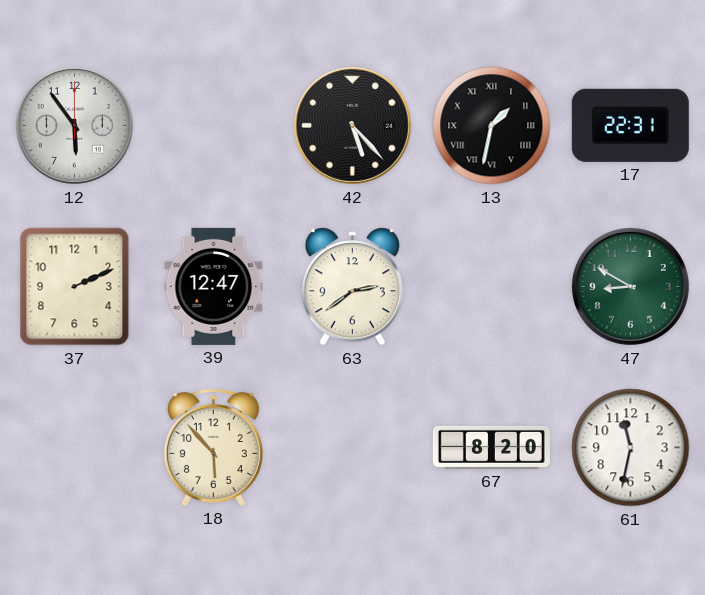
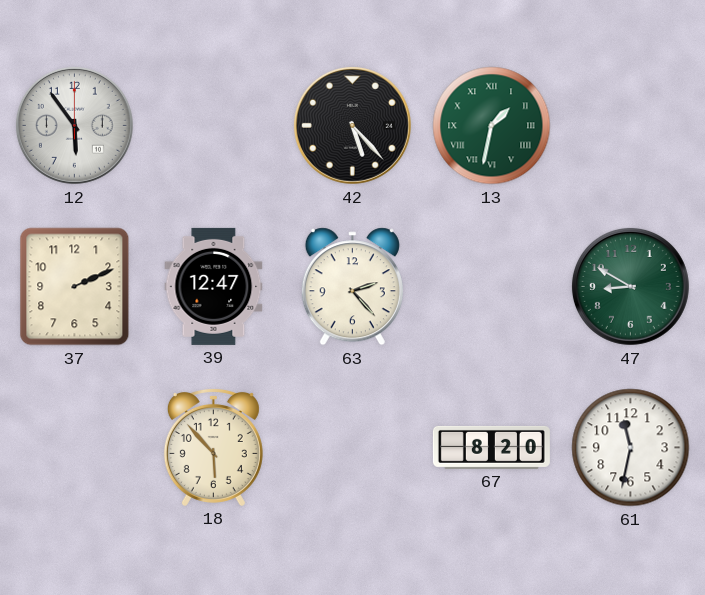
13 dial: black -> green (492, 126)
17: 22:31 -> none (630, 125)
63: 2:39 -> 2:23 (352, 287)
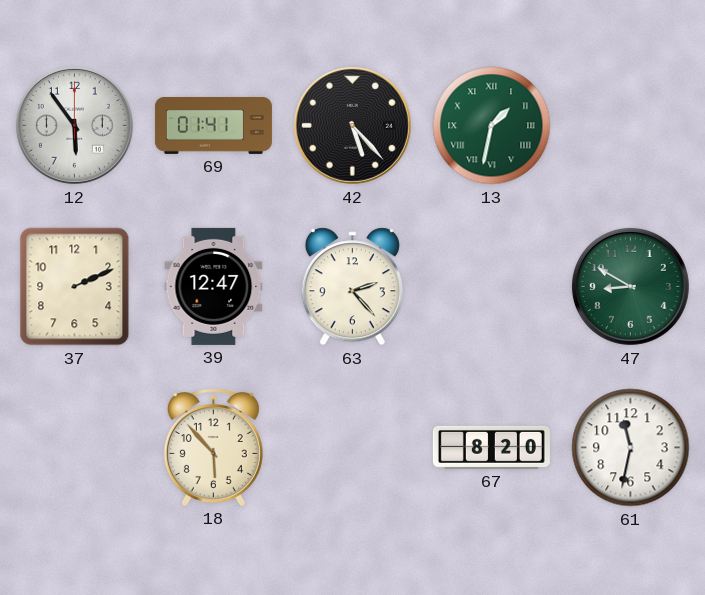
69: none -> 01:41 (213, 125)
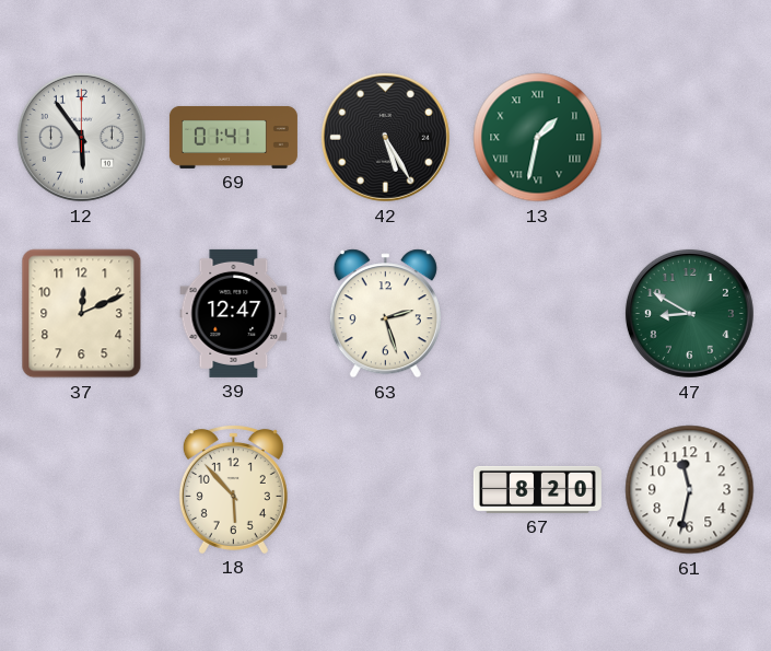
42: 5:23 -> 5:25 (385, 137)
37: 2:11 -> 12:11 (82, 314)
63: 2:23 -> 2:27 (385, 314)
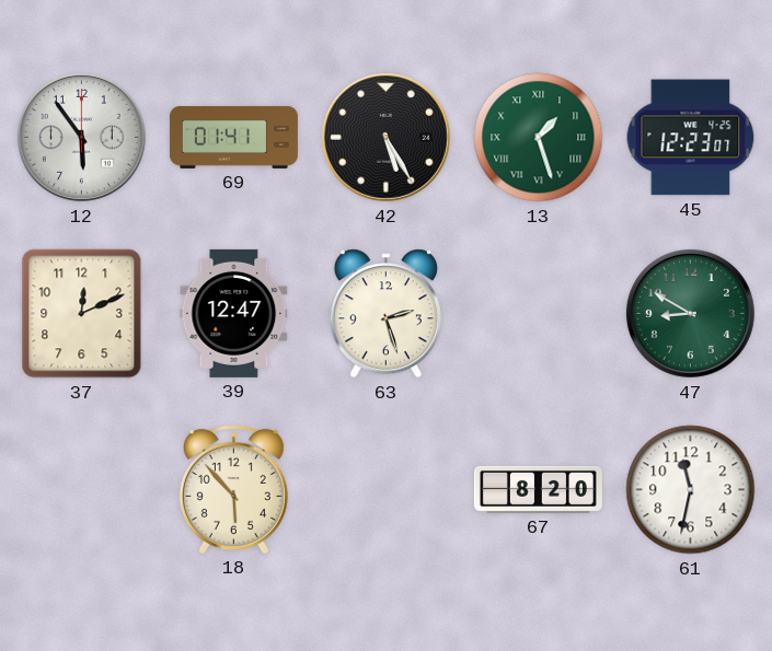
13: 1:32 -> 1:27 (539, 138)
45: none -> 12:23 (691, 138)
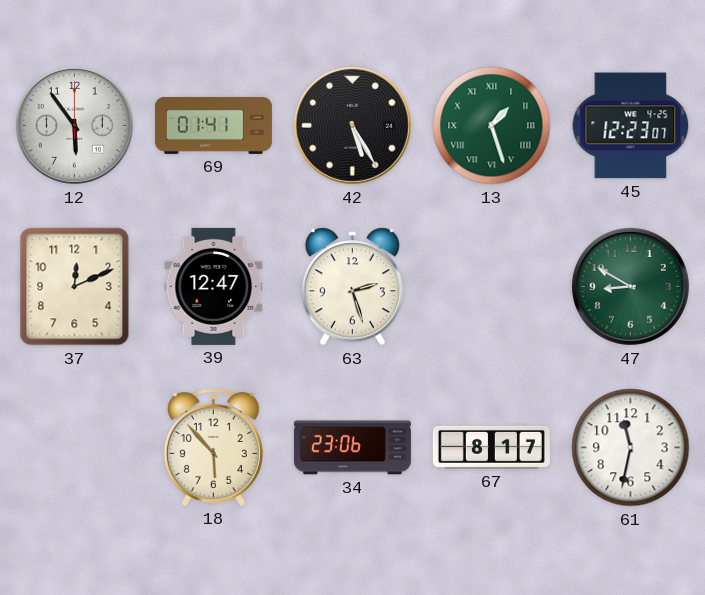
34: none -> 23:06 (352, 448)
67: 8:20 -> 8:17 (491, 447)
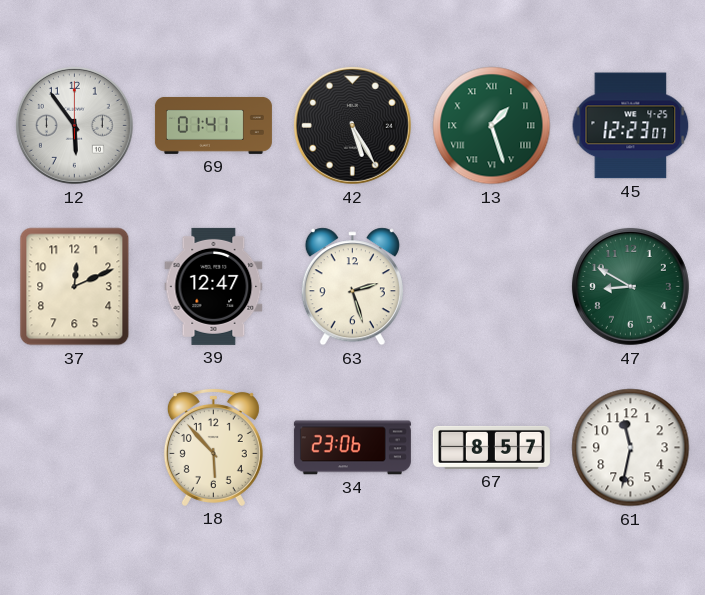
67: 8:17 -> 8:57 (491, 447)
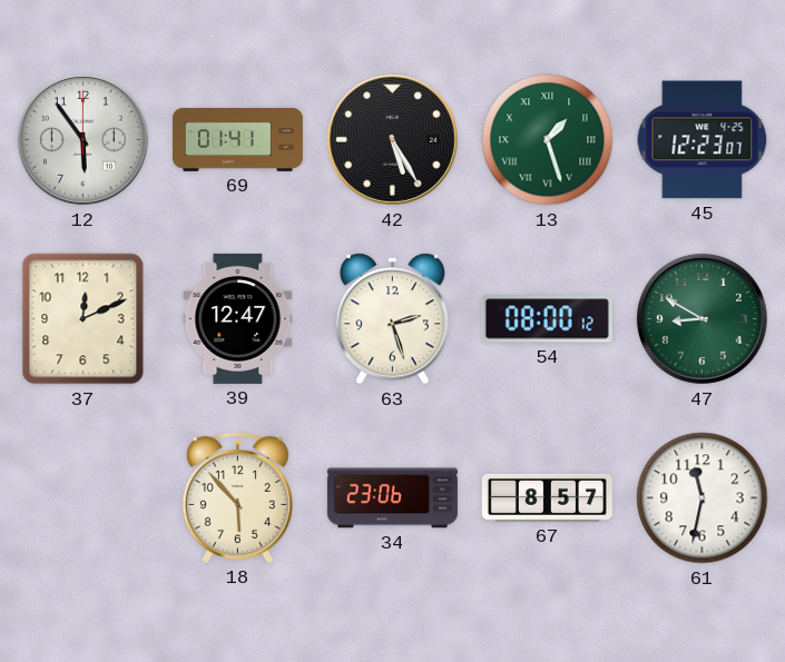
54: none -> 08:00 (547, 319)
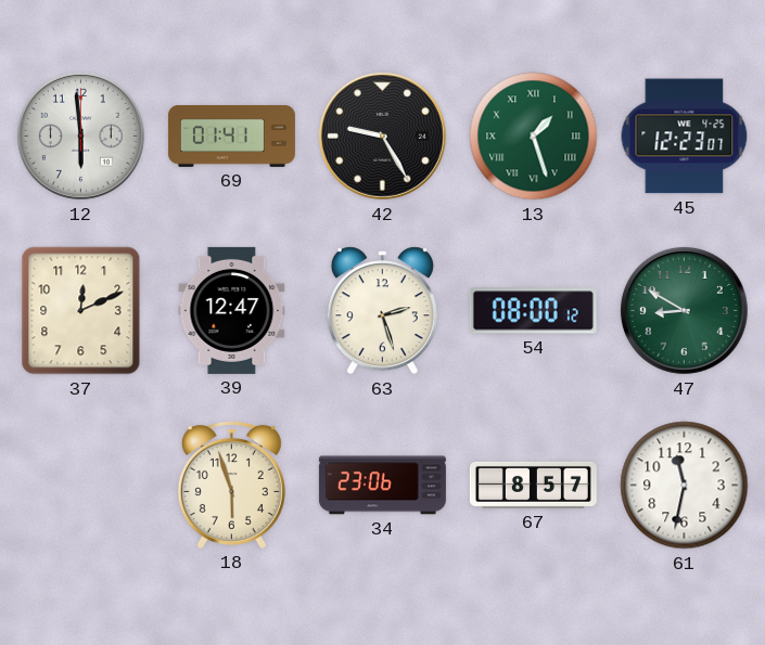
12: 5:54 -> 5:59 (80, 136)
42: 5:25 -> 9:25 (382, 136)
18: 5:53 -> 5:57 (231, 485)
